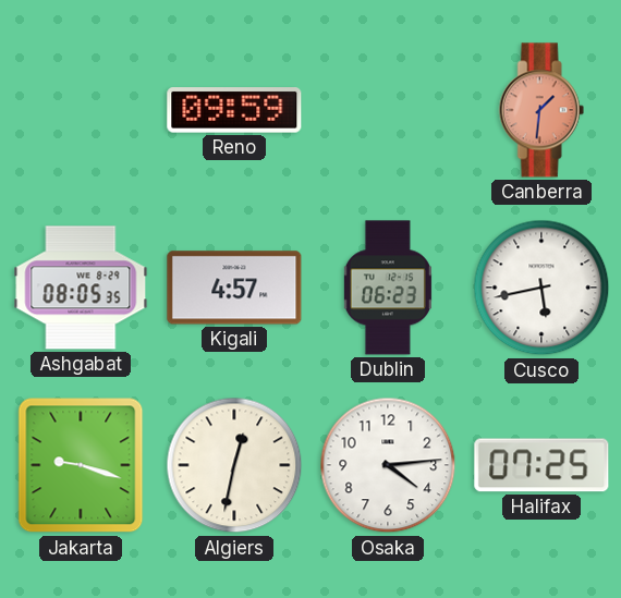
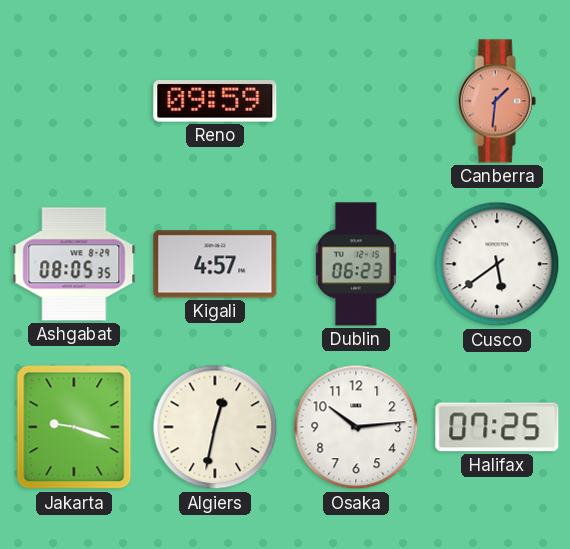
Cusco: 5:43 -> 5:39 (497, 264)
Osaka: 4:14 -> 10:14 (356, 427)
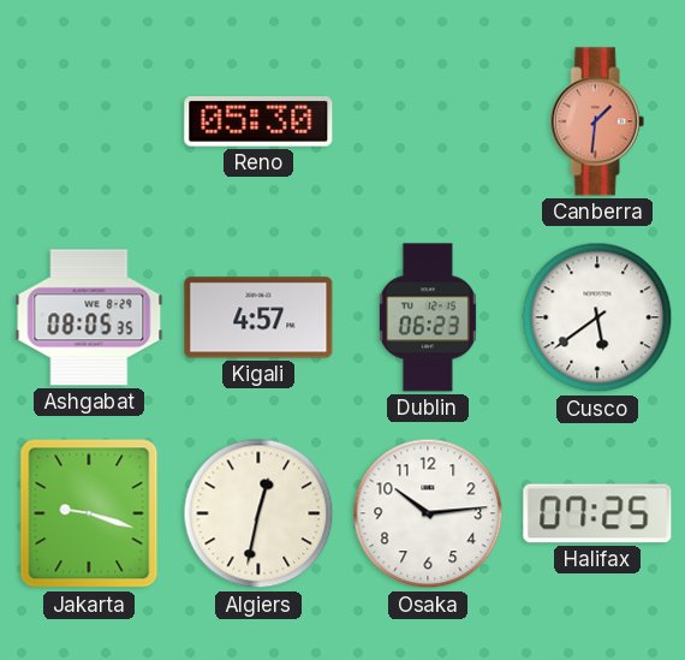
Reno: 09:59 -> 05:30 (258, 123)
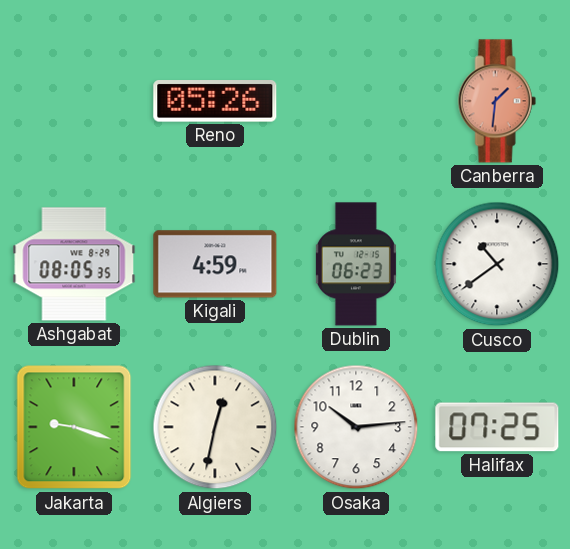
Reno: 05:30 -> 05:26 (215, 102)
Kigali: 4:57 -> 4:59 (215, 264)
Cusco: 5:39 -> 10:39 (497, 264)
